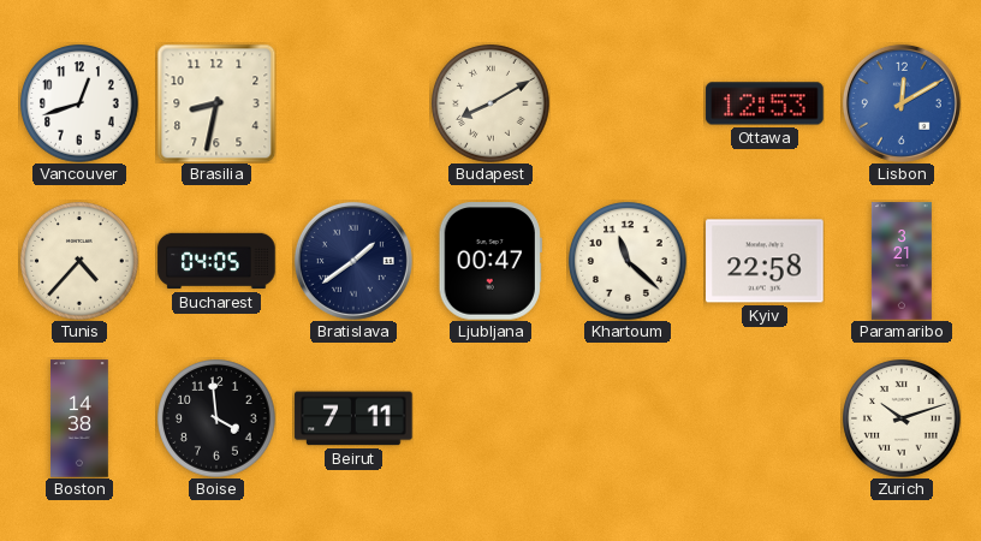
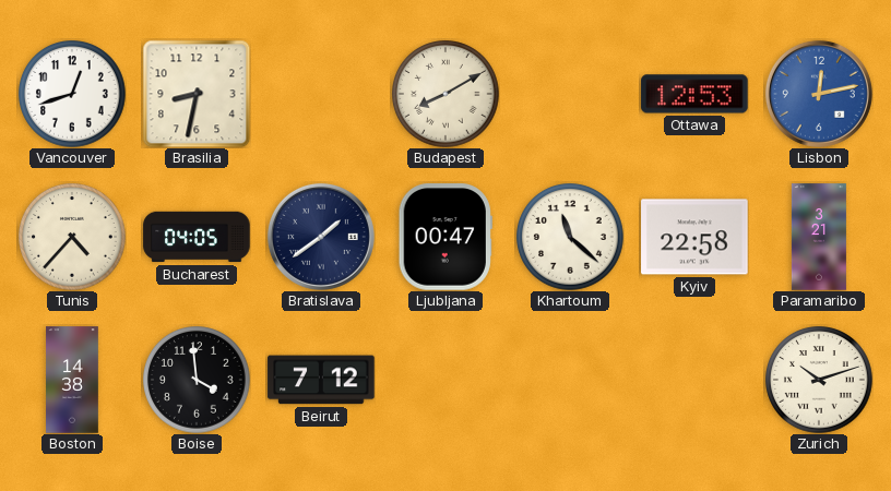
Lisbon: 12:10 -> 12:13 (819, 94)
Beirut: 7:11 -> 7:12 (321, 380)
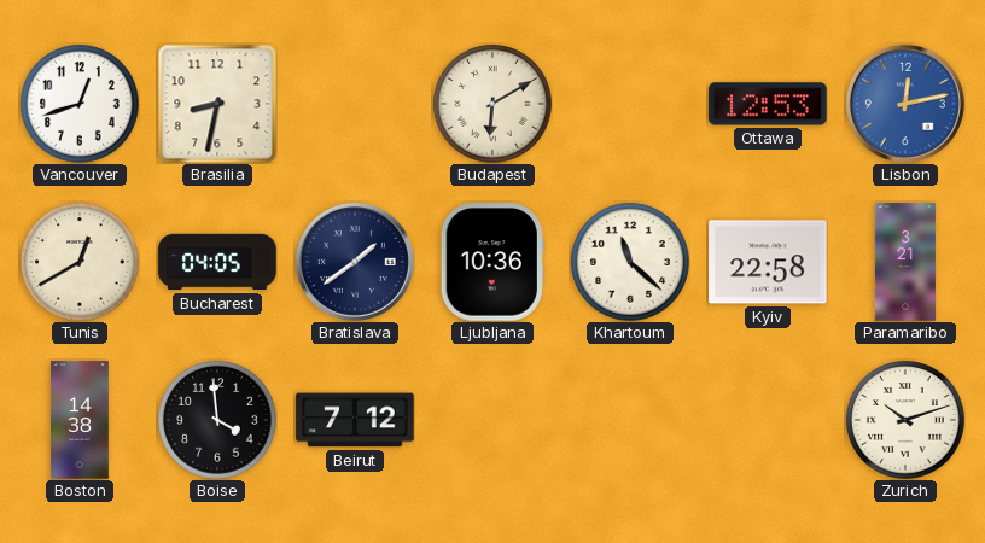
Budapest: 8:10 -> 6:10 (492, 104)
Tunis: 4:37 -> 12:40 (80, 262)
Ljubljana: 00:47 -> 10:36 (492, 262)
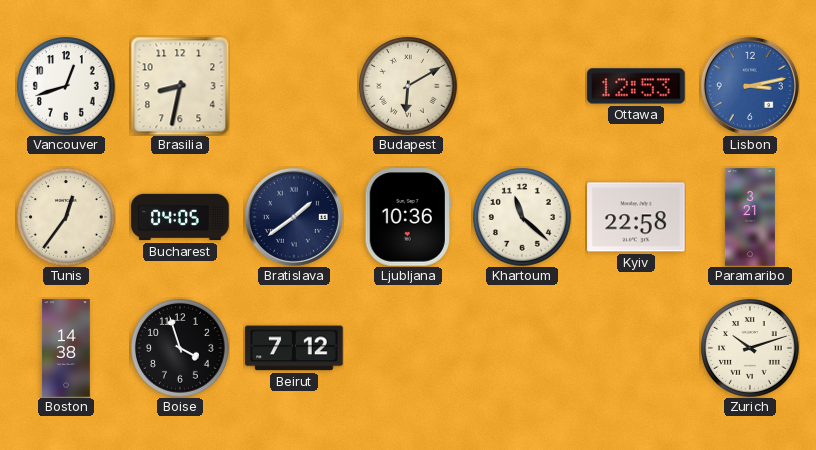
Lisbon: 12:13 -> 3:13 (750, 86)
Tunis: 12:40 -> 12:36 (66, 217)
Boise: 3:59 -> 3:57 (180, 348)
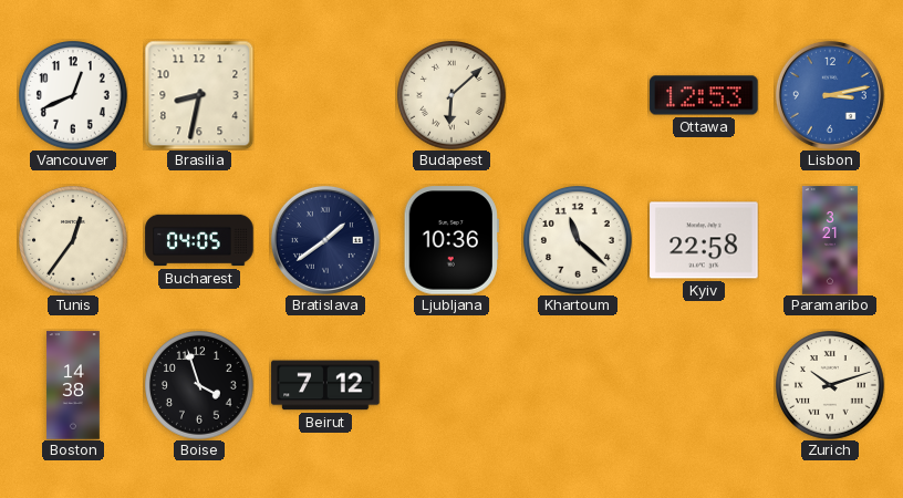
Vancouver: 12:42 -> 12:41 (73, 95)
Budapest: 6:10 -> 6:08 (451, 95)
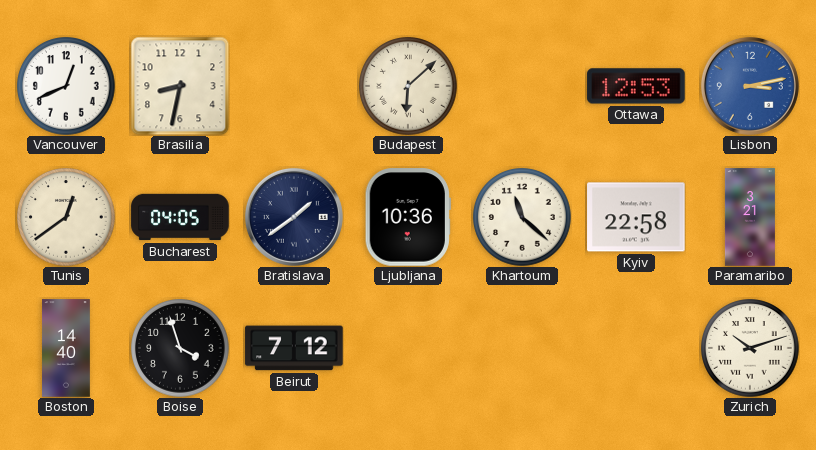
Tunis: 12:36 -> 12:39 (66, 217)
Boston: 14:38 -> 14:40 (67, 348)
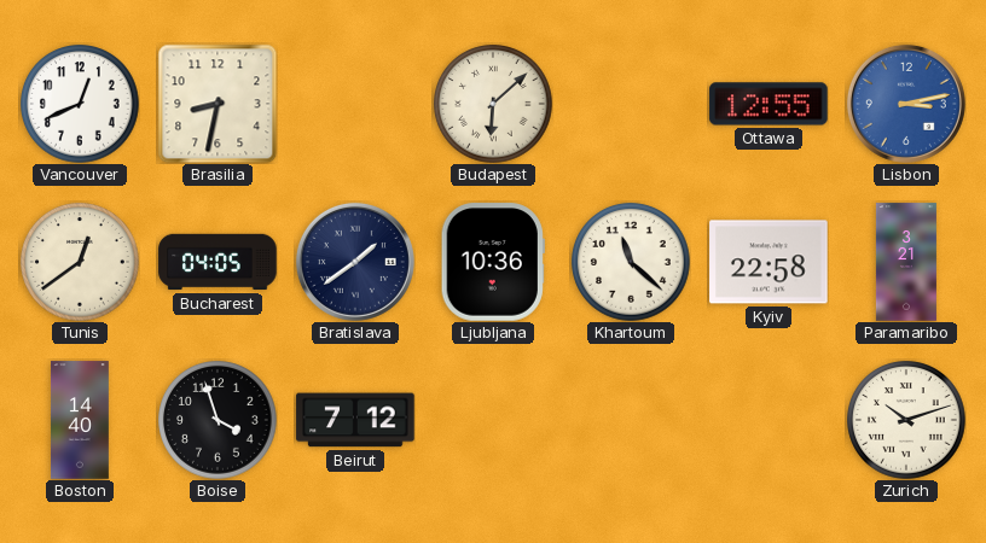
Ottawa: 12:53 -> 12:55 (768, 104)
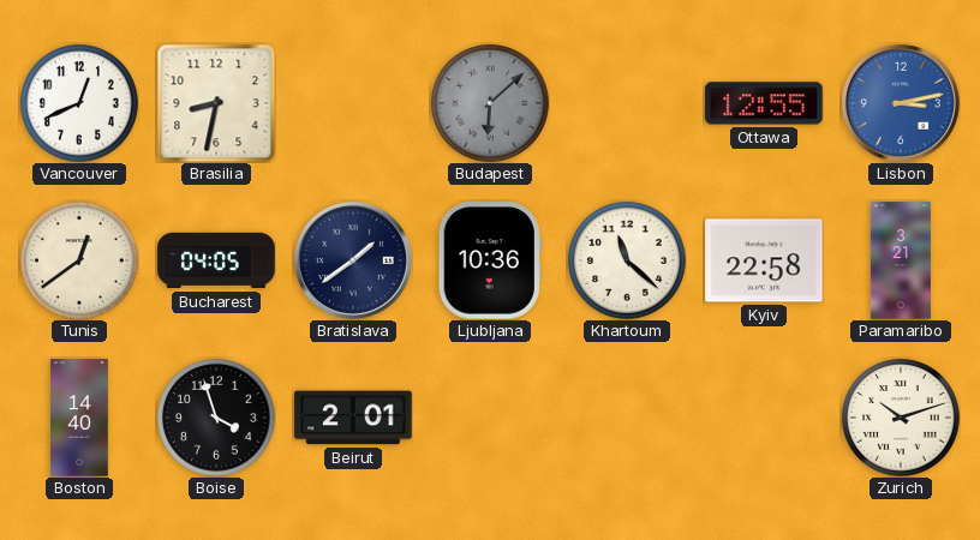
Budapest dial: cream -> grey (490, 103)
Beirut: 7:12 -> 2:01 (353, 418)
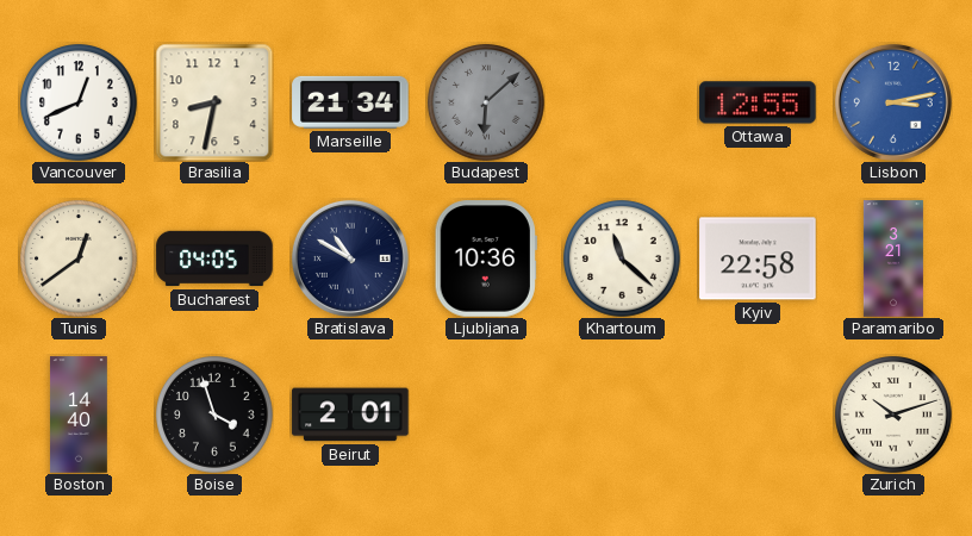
Marseille: none -> 21:34 (350, 102)
Bratislava: 1:39 -> 10:50 (350, 258)
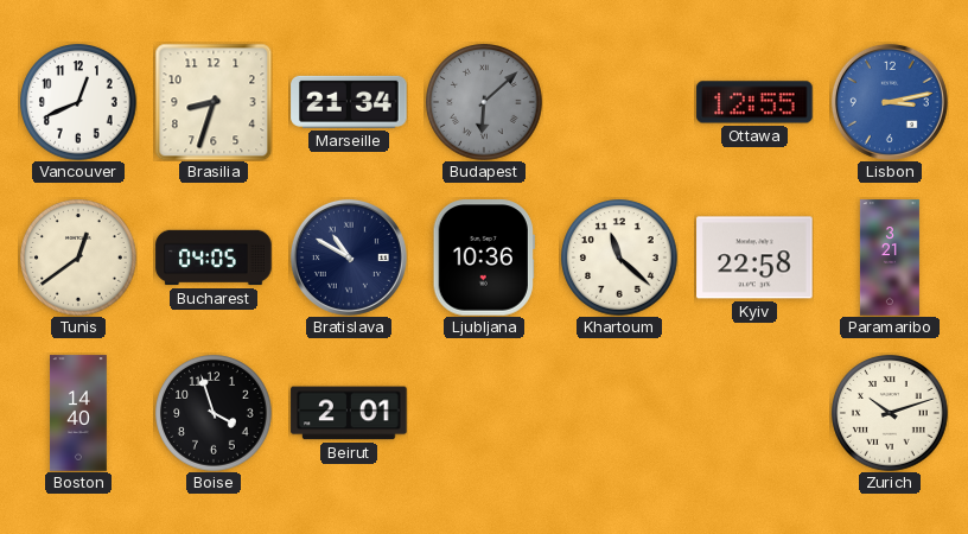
Brasilia: 8:32 -> 8:33 (214, 102)
